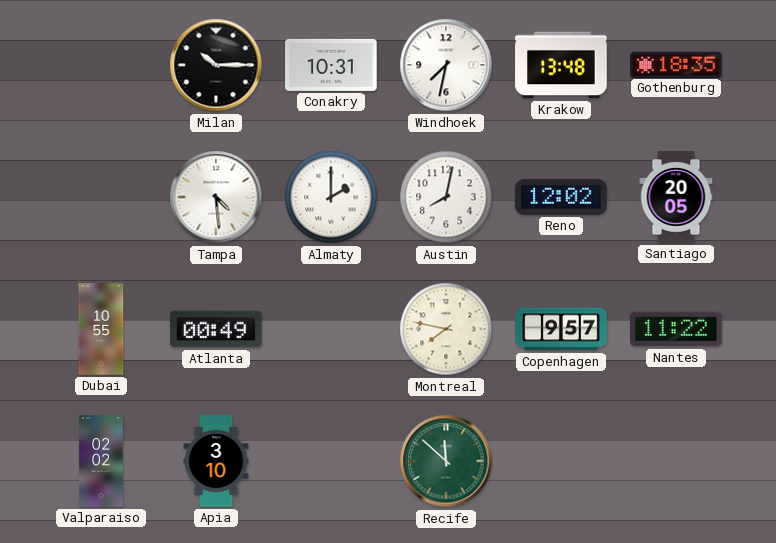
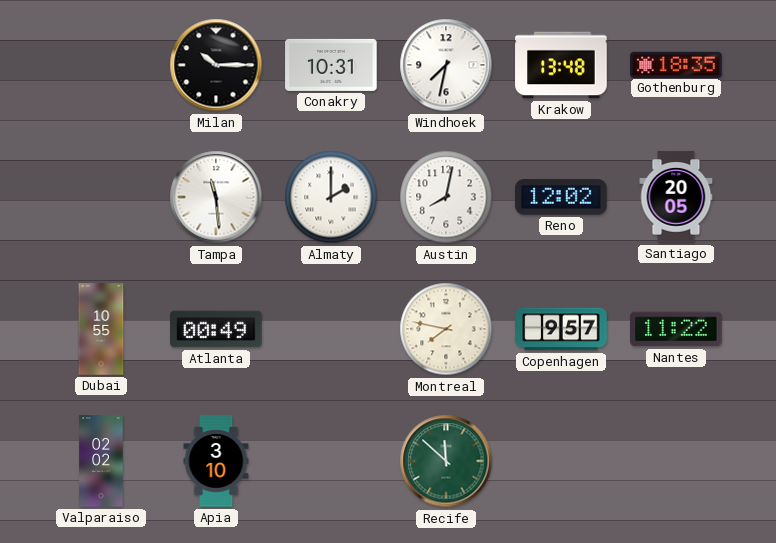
Tampa: 4:29 -> 11:29 (216, 197)
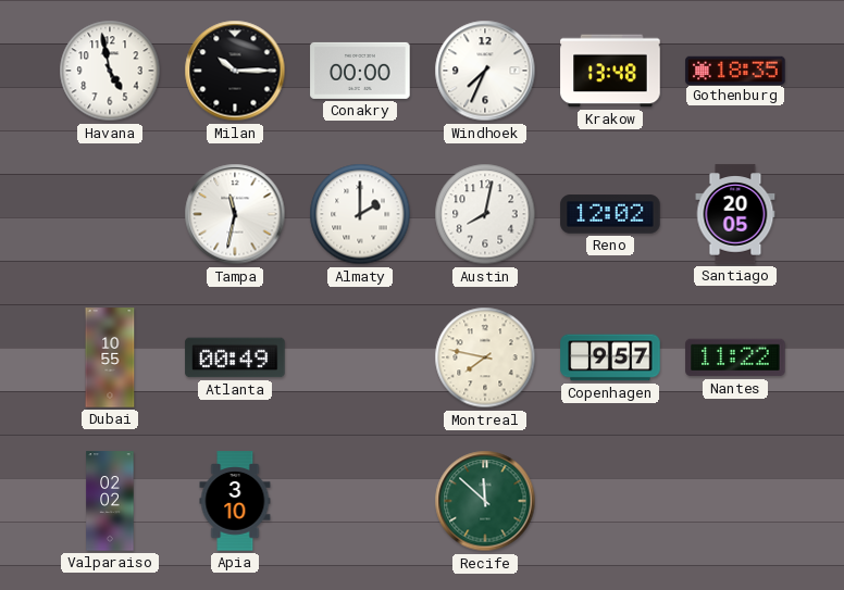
Havana: none -> 4:58 (110, 71)
Conakry: 10:31 -> 00:00 (360, 71)
Windhoek: 7:32 -> 7:34 (485, 71)
Tampa: 11:29 -> 11:32 (235, 214)
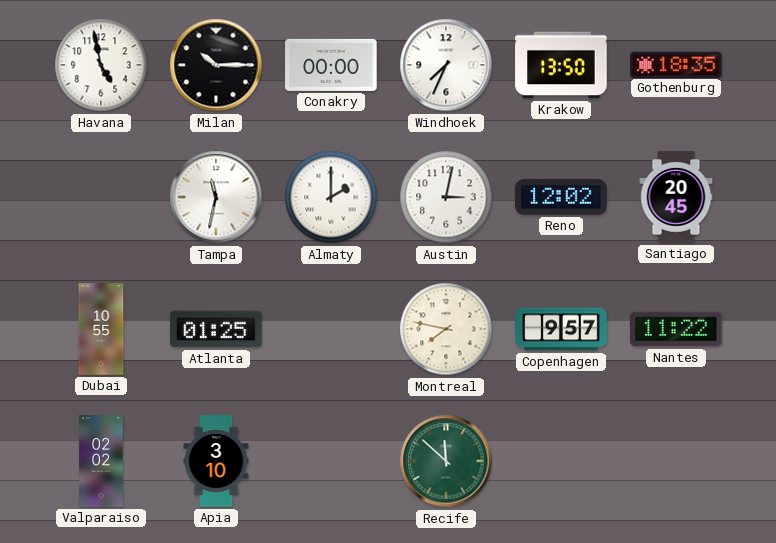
Krakow: 13:48 -> 13:50 (561, 65)
Austin: 8:02 -> 3:02 (446, 197)
Santiago: 20:05 -> 20:45 (676, 197)
Atlanta: 00:49 -> 01:25 (216, 329)
